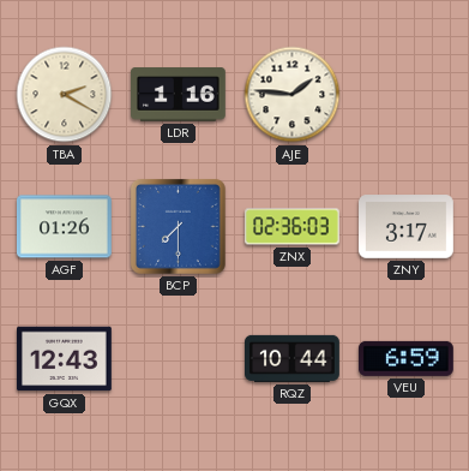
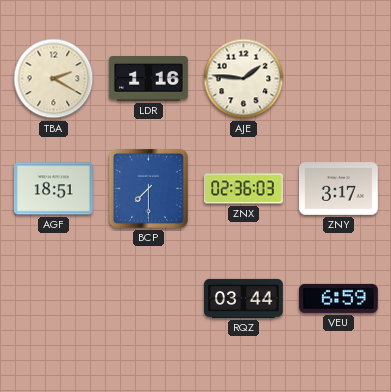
AGF: 01:26 -> 18:51 (54, 189)
GQX: 12:43 -> none (65, 359)
RQZ: 10:44 -> 03:44 (244, 298)
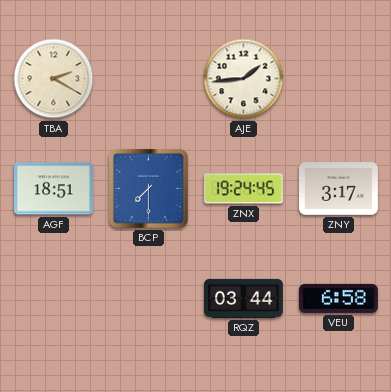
LDR: 1:16 -> none (149, 79)
AJE: 1:46 -> 1:44 (244, 79)
ZNX: 02:36 -> 19:24 (244, 189)
VEU: 6:59 -> 6:58 (338, 298)
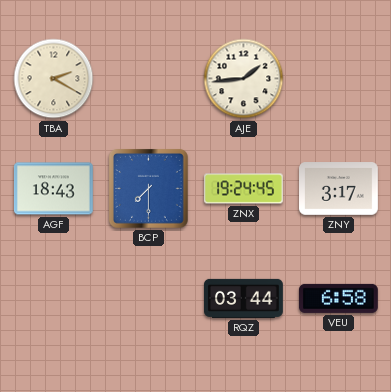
AGF: 18:51 -> 18:43 (54, 189)
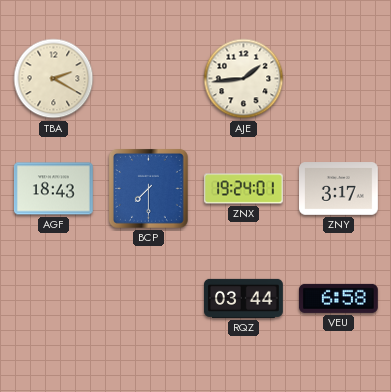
ZNX: 19:24:45 -> 19:24:01 (244, 189)
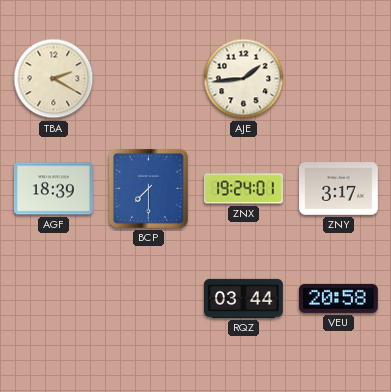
AGF: 18:43 -> 18:39 (54, 189)
VEU: 6:58 -> 20:58 (338, 298)
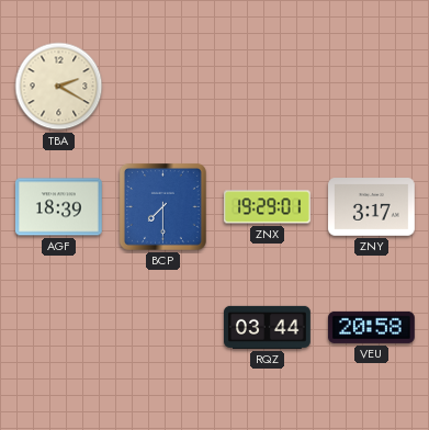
AJE: 1:44 -> none (244, 79)
ZNX: 19:24 -> 19:29 (268, 207)
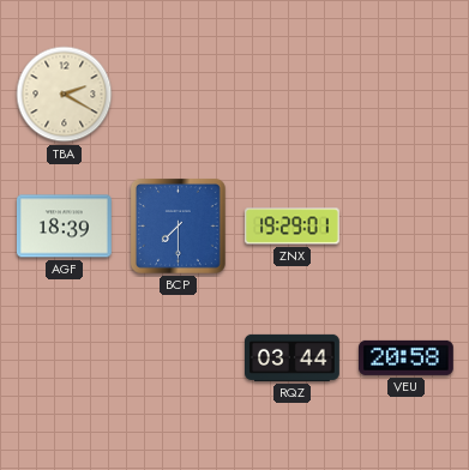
ZNY: 3:17 -> none (372, 207)
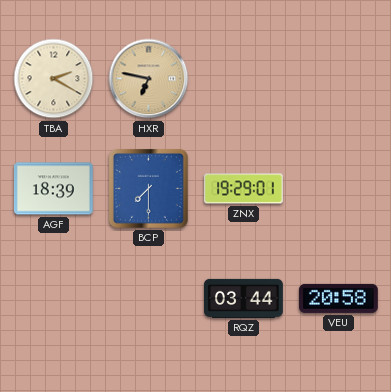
HXR: none -> 6:47 (149, 79)
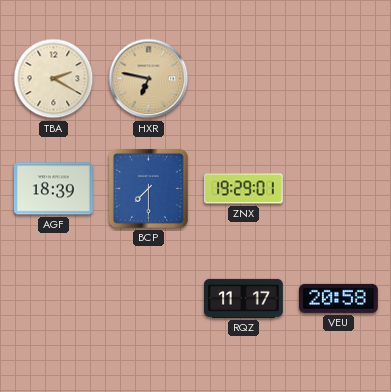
RQZ: 03:44 -> 11:17 (244, 298)
